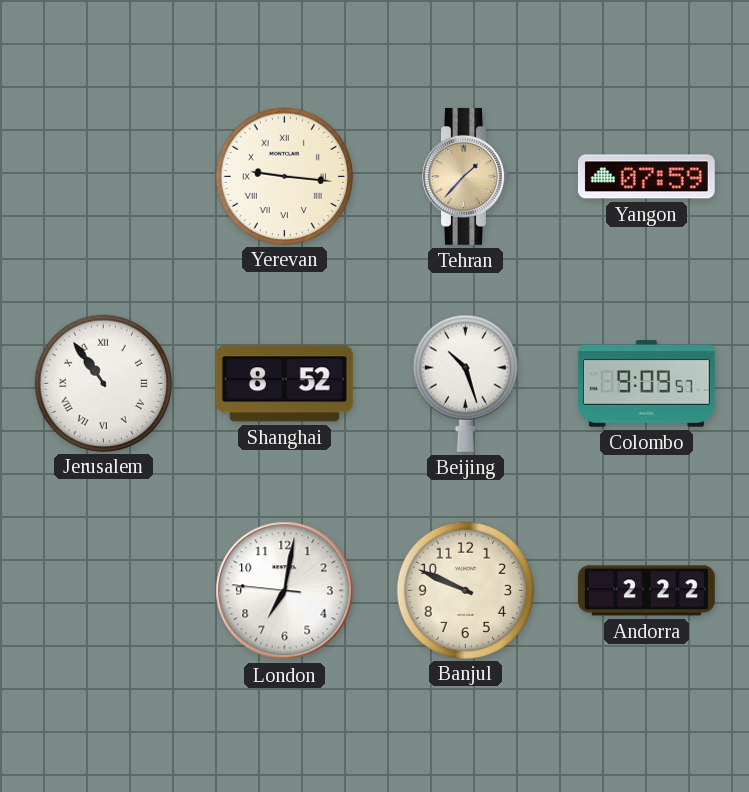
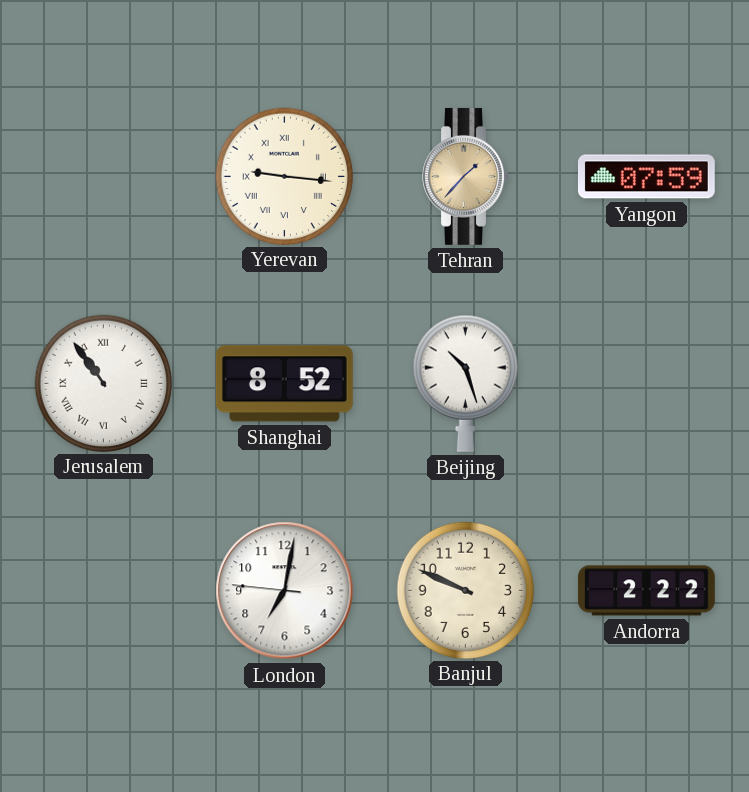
Colombo: 9:09 -> none (646, 384)
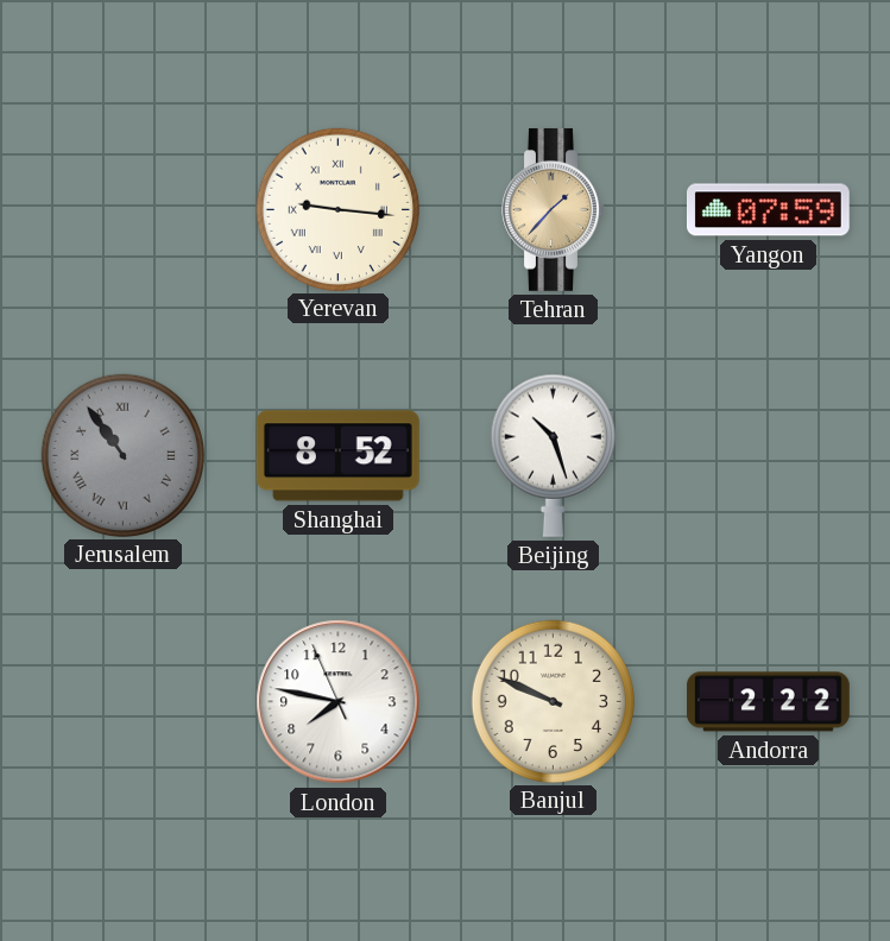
Jerusalem dial: white -> grey (122, 455)
London: 7:01 -> 7:46 (339, 702)
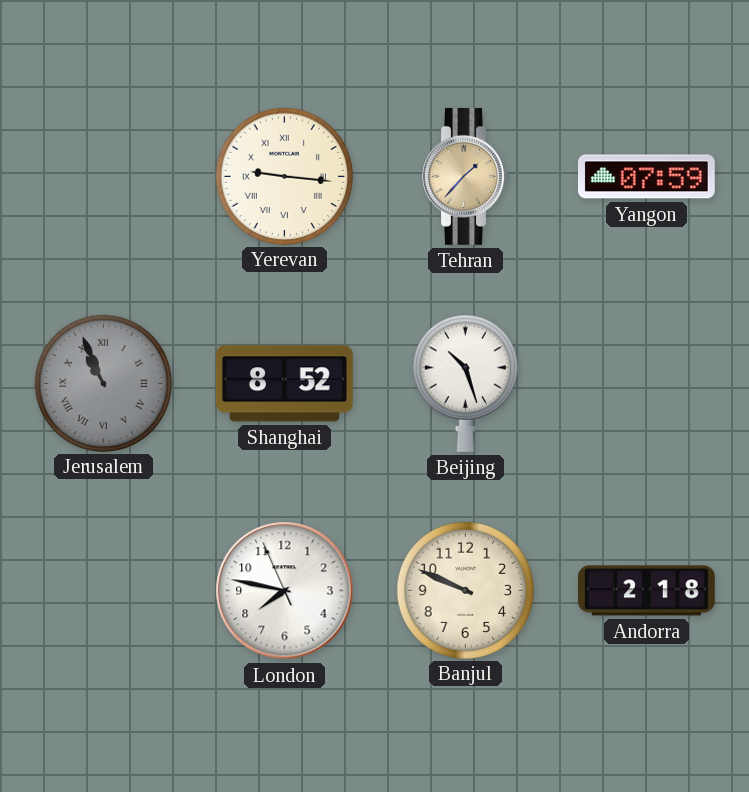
Jerusalem: 10:54 -> 10:56 (103, 383)
Andorra: 2:22 -> 2:18 (647, 591)
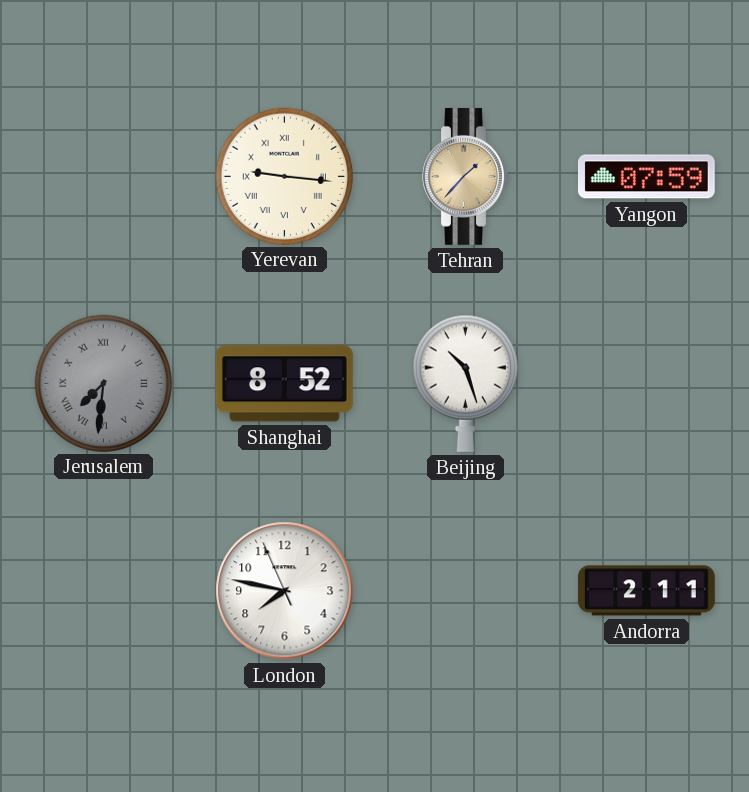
Jerusalem: 10:56 -> 7:31 (103, 383)
Banjul: 9:49 -> none (465, 590)
Andorra: 2:18 -> 2:11 (647, 591)
